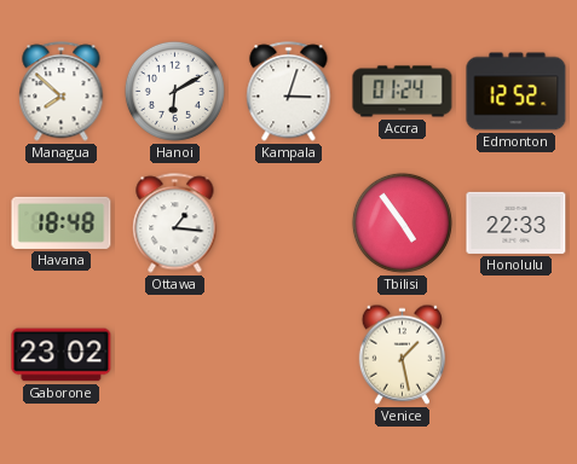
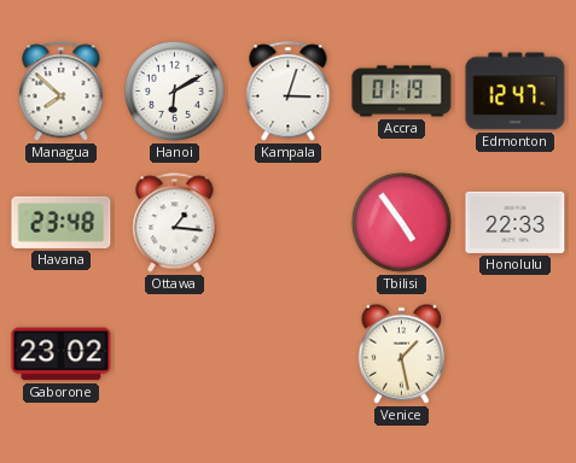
Accra: 01:24 -> 01:19 (402, 92)
Edmonton: 12:52 -> 12:47 (516, 92)
Havana: 18:48 -> 23:48 (62, 222)
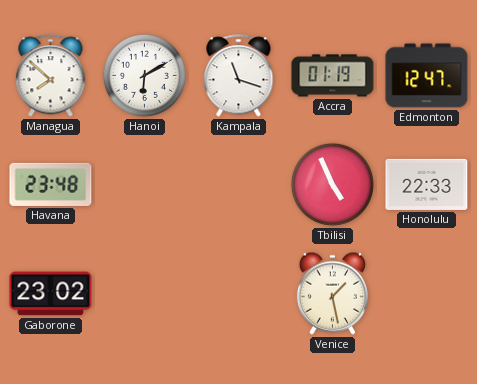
Kampala: 3:03 -> 11:18 (239, 76)
Ottawa: 1:16 -> none (175, 223)
Tbilisi: 4:54 -> 4:56 (332, 184)
